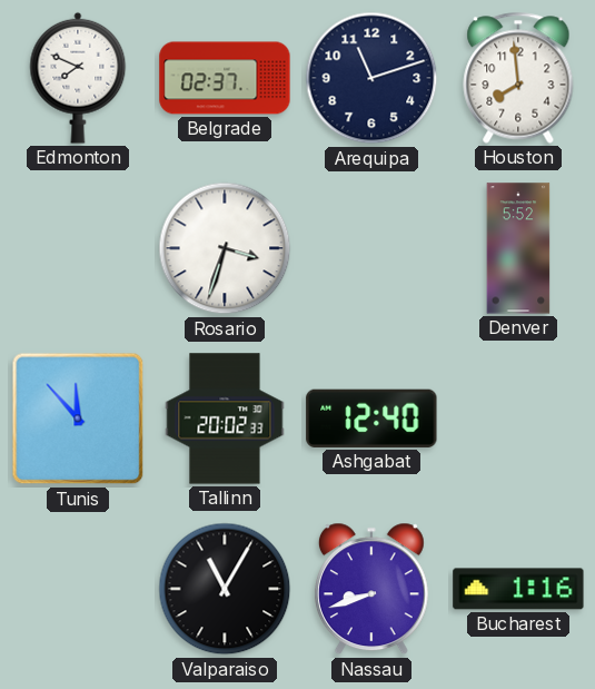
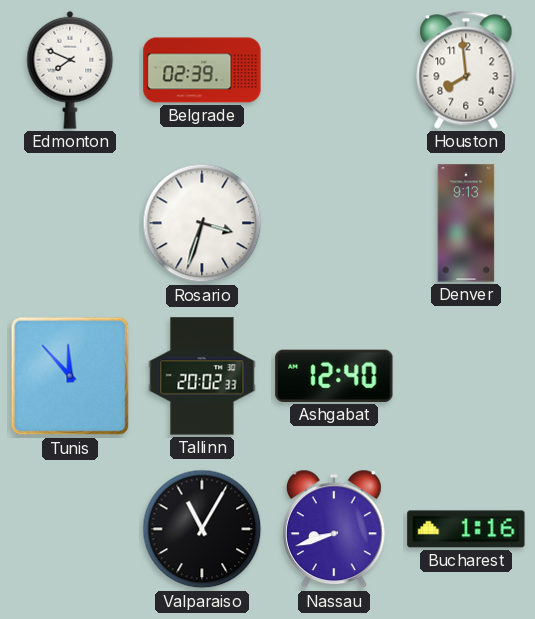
Belgrade: 02:37 -> 02:39 (202, 70)
Arequipa: 11:12 -> none (371, 78)
Denver: 5:52 -> 9:13 (466, 223)
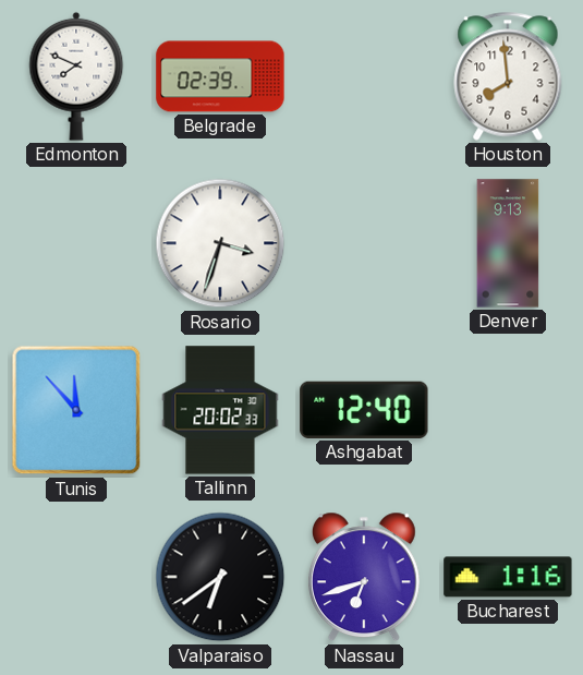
Valparaiso: 11:05 -> 6:39 (220, 577)
Nassau: 8:42 -> 6:42 (364, 577)
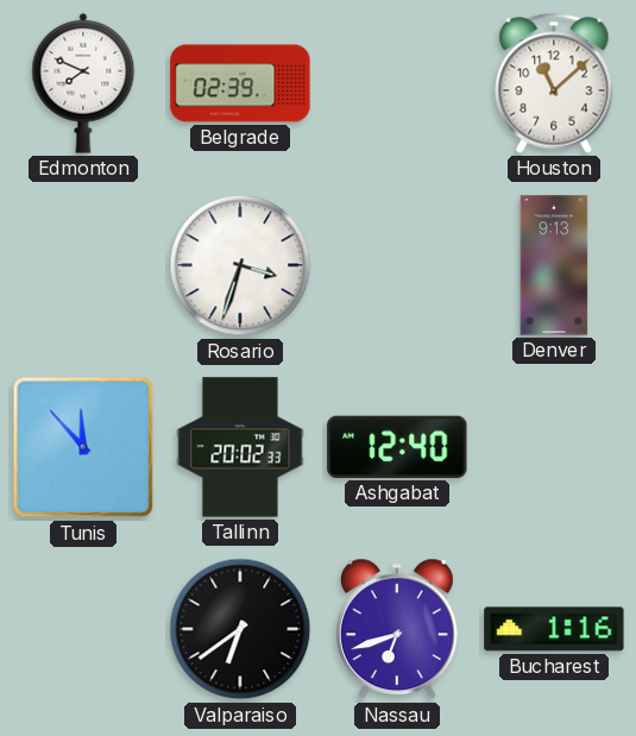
Houston: 7:59 -> 11:08 (554, 83)
